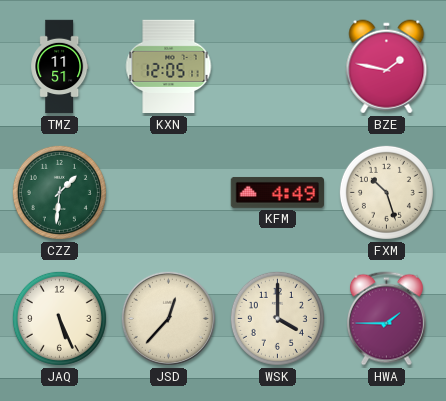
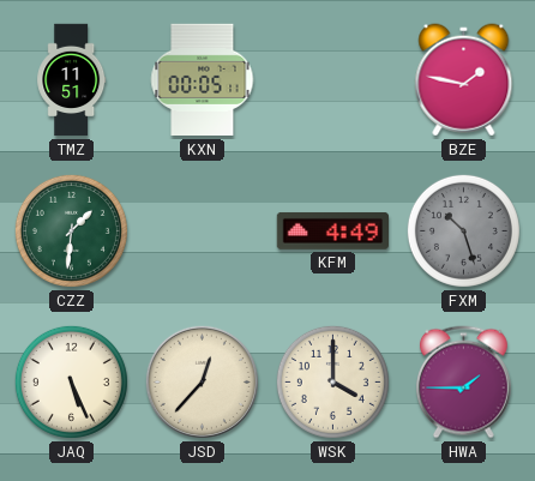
KXN: 12:05 -> 00:05 (203, 80)
FXM dial: cream -> grey (463, 230)
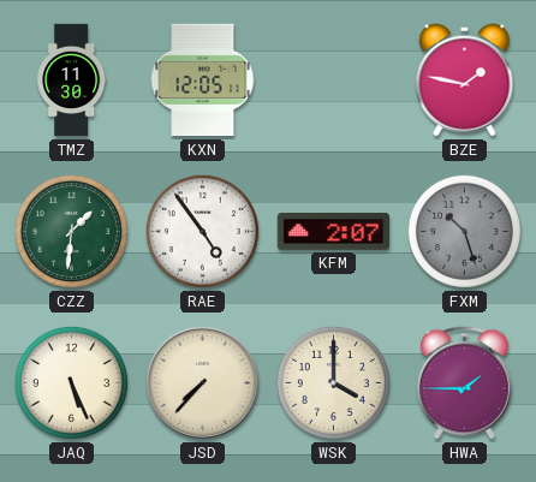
TMZ: 11:51 -> 11:30 (72, 81)
KXN: 00:05 -> 12:05 (203, 81)
RAE: none -> 4:54 (202, 231)
KFM: 4:49 -> 2:07 (333, 231)
JSD: 12:37 -> 7:37 (202, 382)
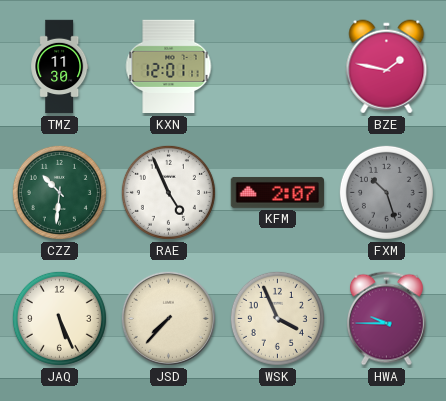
KXN: 12:05 -> 12:01 (169, 67)
CZZ: 1:31 -> 10:31 (59, 192)
RAE: 4:54 -> 4:56 (168, 192)
WSK: 4:00 -> 3:56 (277, 318)
HWA: 1:45 -> 9:45 (386, 319)
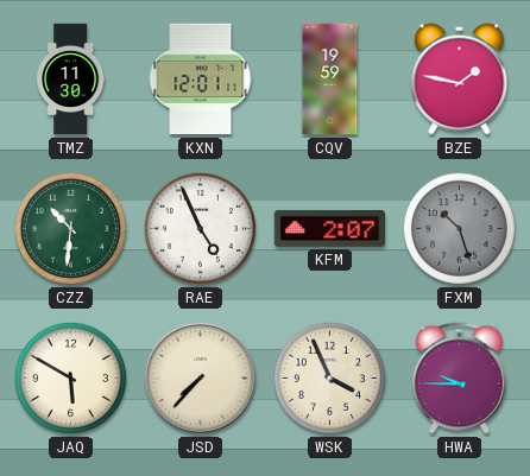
CQV: none -> 19:59 (330, 80)
JAQ: 5:26 -> 5:50 (70, 377)
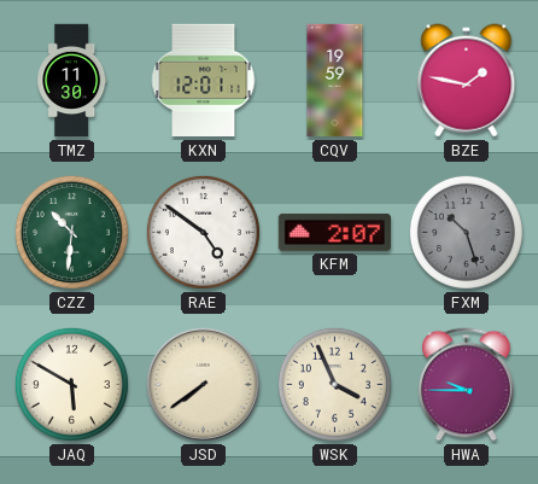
RAE: 4:56 -> 4:51 (203, 232)
JSD: 7:37 -> 7:39 (203, 384)
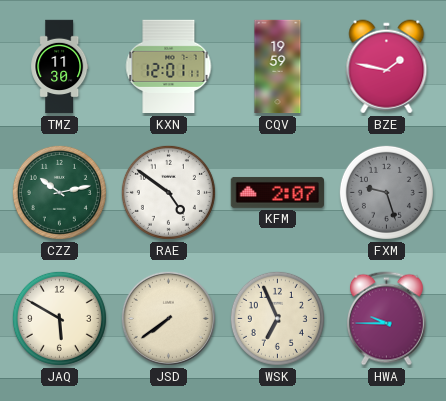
CZZ: 10:31 -> 10:13 (59, 192)
FXM: 10:27 -> 9:27 (386, 192)
WSK: 3:56 -> 6:56 (277, 318)
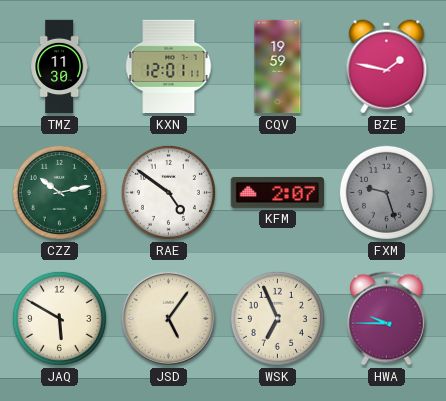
JSD: 7:39 -> 5:06 (168, 318)
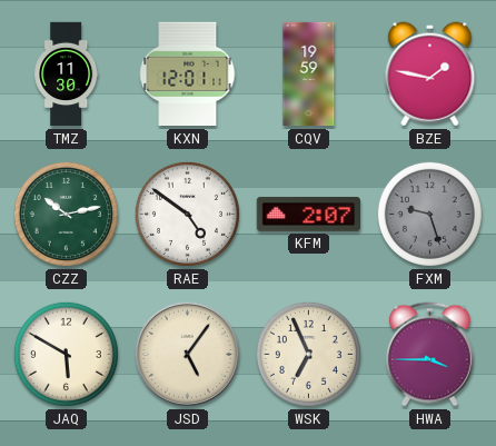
HWA: 9:45 -> 3:45 (429, 355)
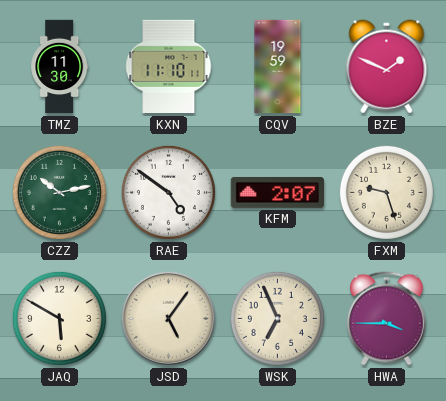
KXN: 12:01 -> 11:10 (169, 67)
BZE: 1:47 -> 1:49 (387, 67)
FXM dial: grey -> cream (386, 192)
